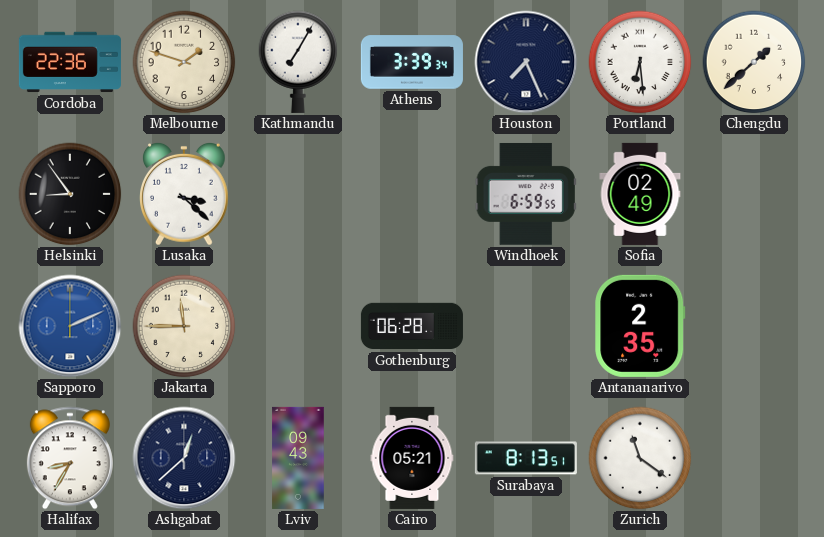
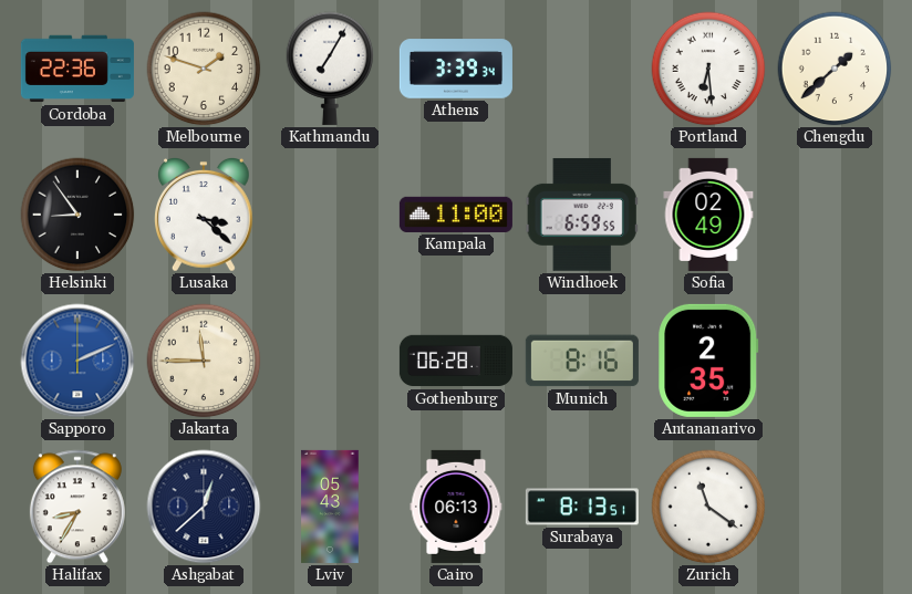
Houston: 7:26 -> none (526, 62)
Kampala: none -> 11:00 (456, 215)
Munich: none -> 8:16 (582, 361)
Lviv: 09:43 -> 05:43 (330, 507)
Cairo: 05:21 -> 06:13 (456, 507)
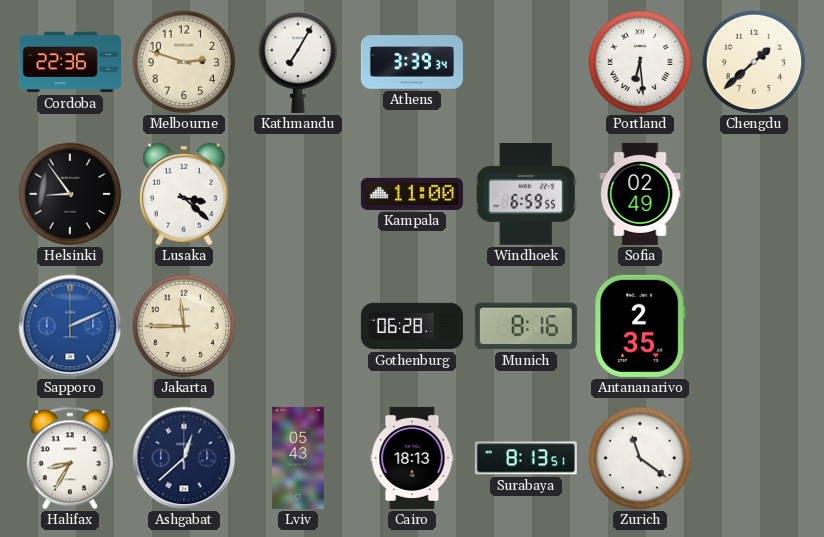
Melbourne: 1:48 -> 2:48 (184, 62)
Cairo: 06:13 -> 18:13 (412, 458)
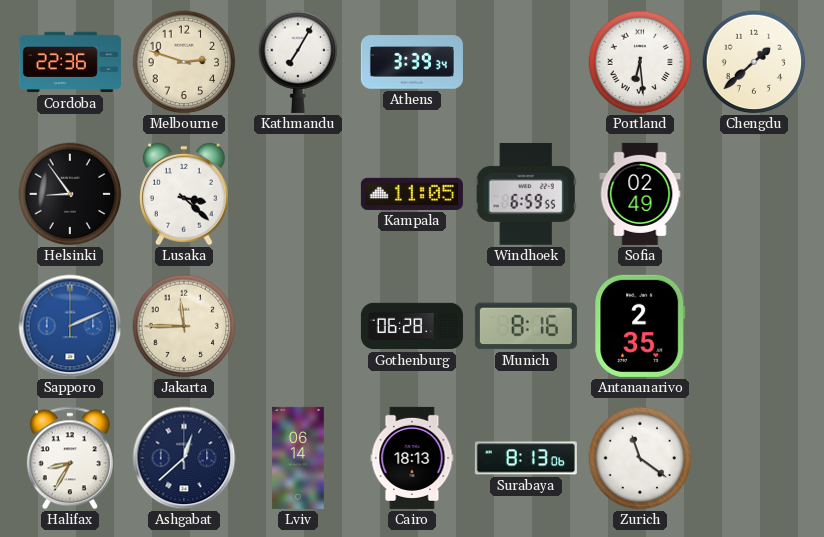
Kampala: 11:00 -> 11:05 (412, 194)
Lviv: 05:43 -> 06:14 (298, 458)
Surabaya: 8:13:51 -> 8:13:06 (526, 458)
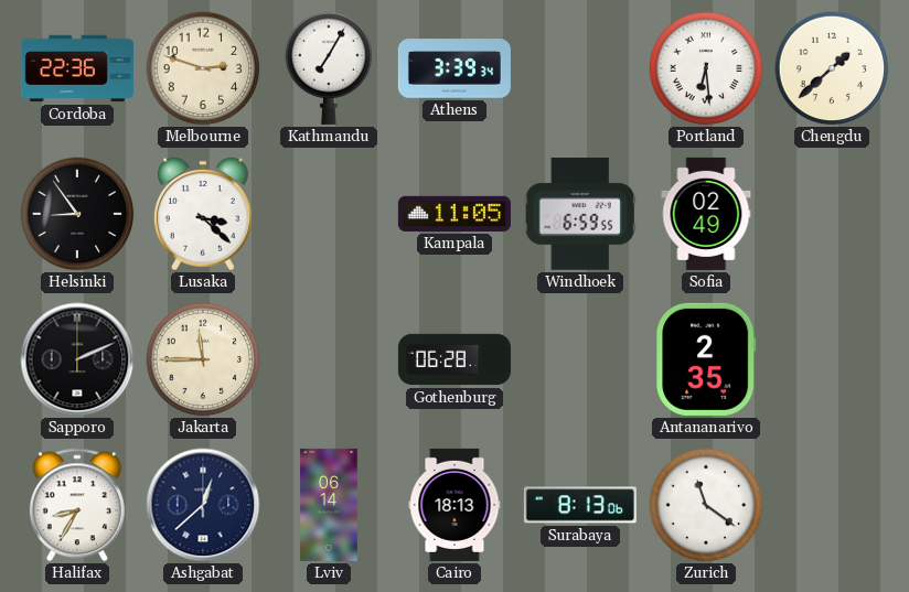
Sapporo dial: blue -> black (77, 359)
Munich: 8:16 -> none (526, 326)
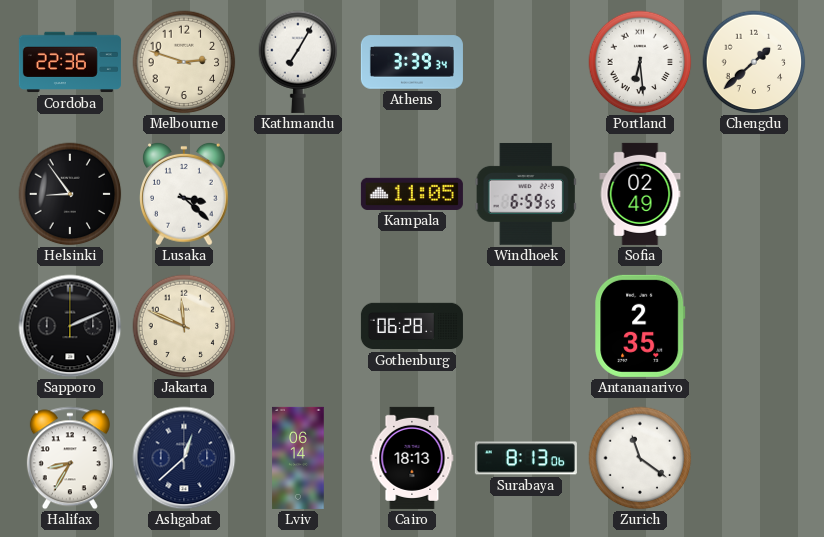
Jakarta: 11:45 -> 11:49 (184, 326)
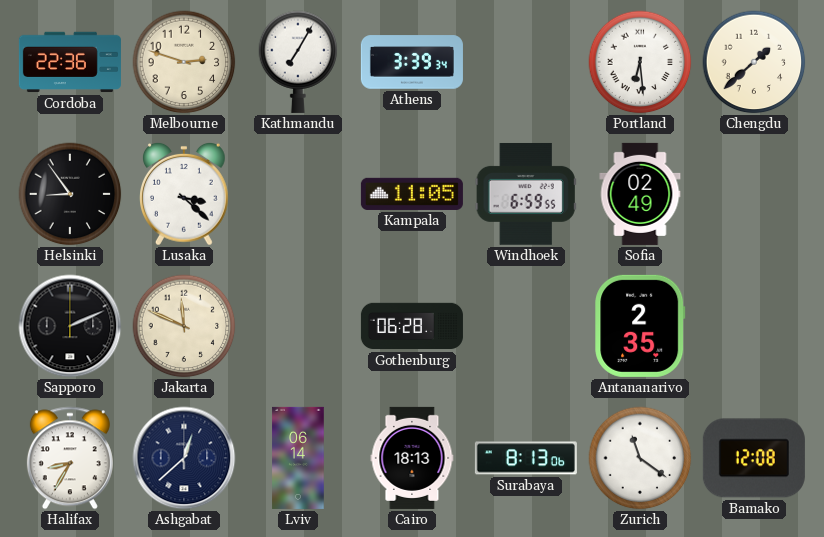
Bamako: none -> 12:08 (754, 458)
